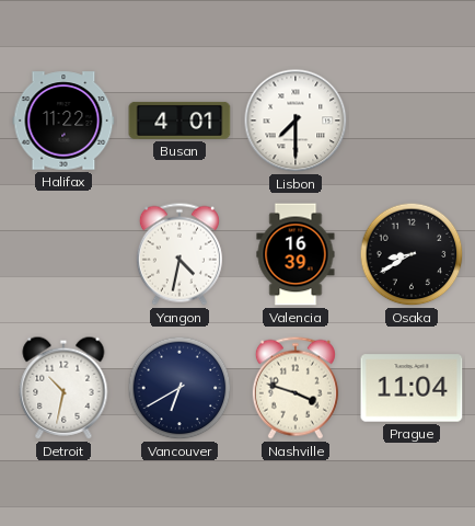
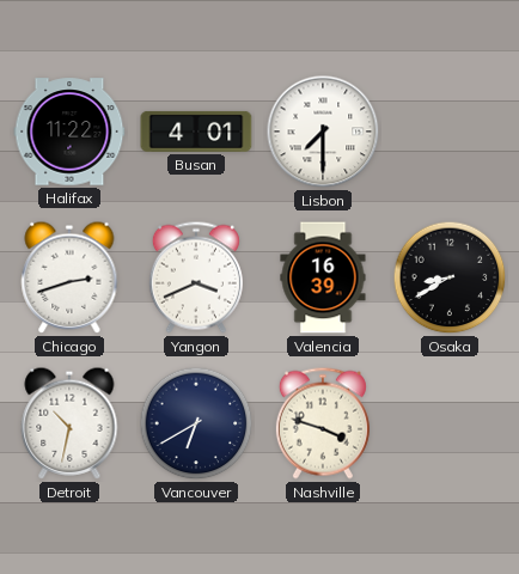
Chicago: none -> 2:42 (69, 277)
Yangon: 4:32 -> 3:41 (196, 277)
Prague: 11:04 -> none (412, 388)
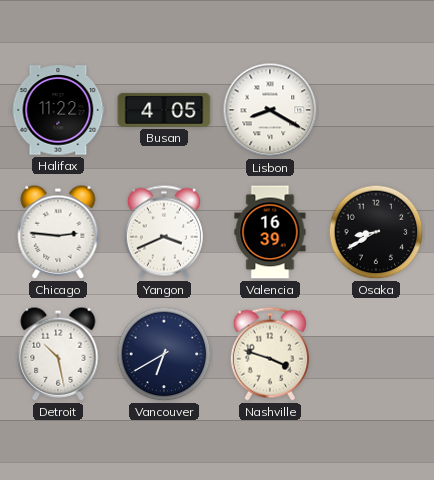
Busan: 4:01 -> 4:05 (164, 110)
Lisbon: 7:30 -> 8:20 (270, 110)
Chicago: 2:42 -> 2:46 (58, 232)
Detroit: 10:32 -> 10:28 (58, 354)
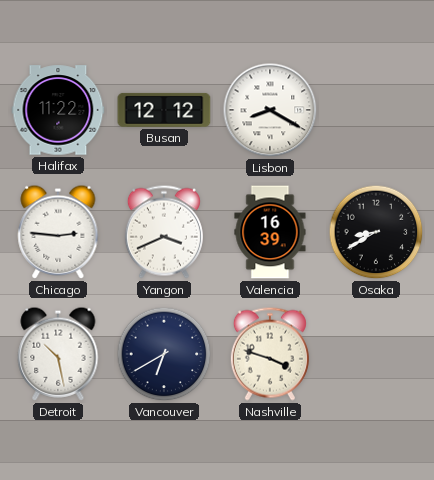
Busan: 4:05 -> 12:12 (164, 110)
